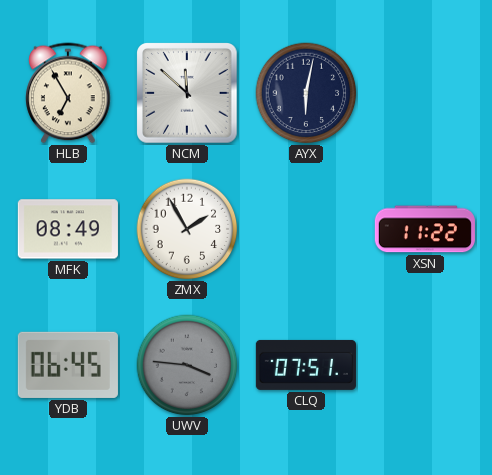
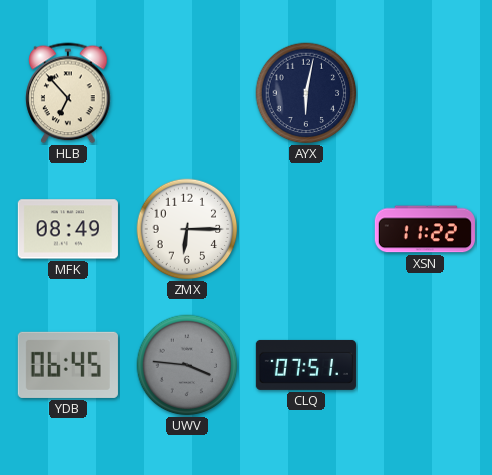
HLB: 6:55 -> 6:53 (68, 93)
NCM: 11:52 -> none (187, 93)
ZMX: 1:55 -> 6:15 (187, 229)
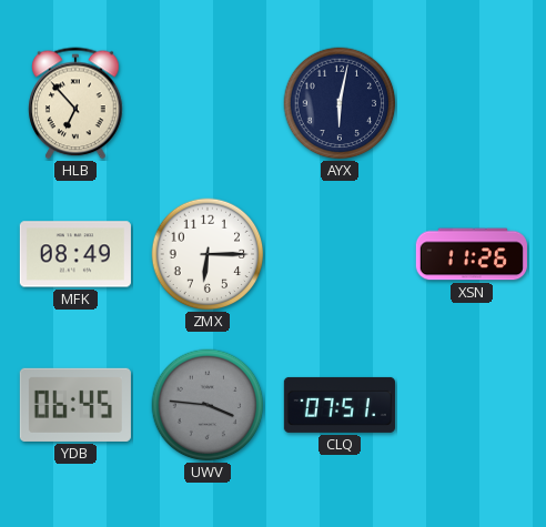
XSN: 11:22 -> 11:26 (472, 254)
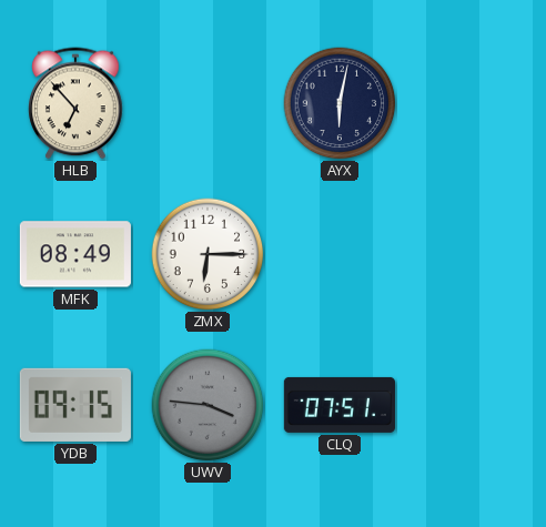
XSN: 11:26 -> none (472, 254)
YDB: 06:45 -> 09:15 (75, 405)
